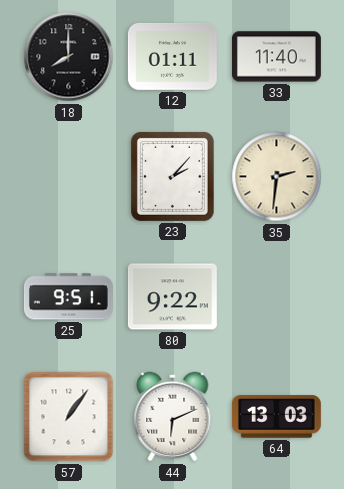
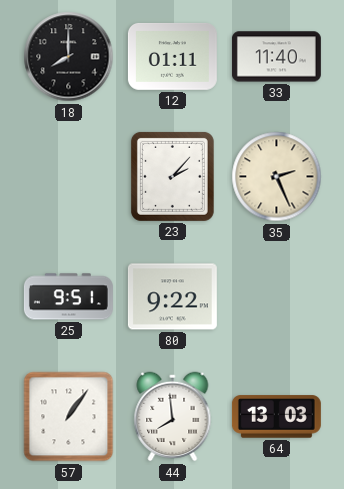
35: 2:31 -> 2:26 (277, 177)
44: 6:11 -> 7:59 (173, 417)
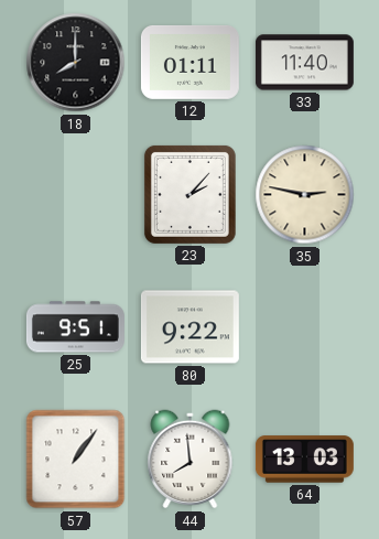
35: 2:26 -> 2:47 (305, 195)
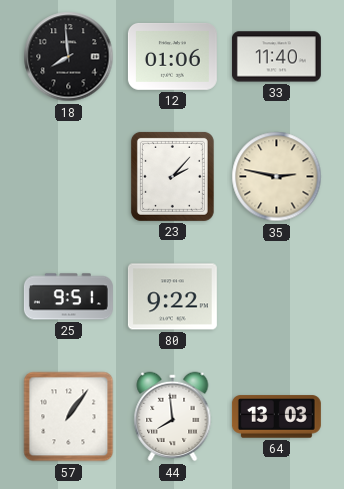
18: 8:00 -> 7:59 (69, 57)
12: 01:11 -> 01:06 (172, 56)
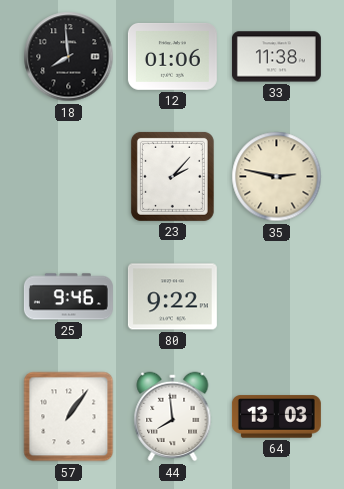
33: 11:40 -> 11:38 (276, 57)
25: 9:51 -> 9:46 (68, 297)
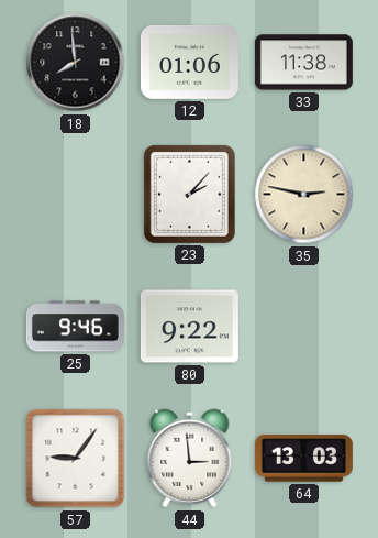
57: 1:06 -> 9:06 (76, 459)
44: 7:59 -> 2:59 (190, 459)
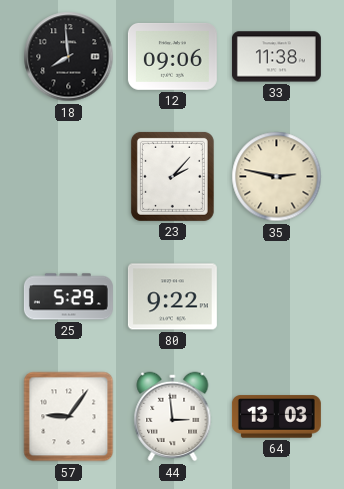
12: 01:06 -> 09:06 (172, 56)
25: 9:46 -> 5:29 (68, 297)
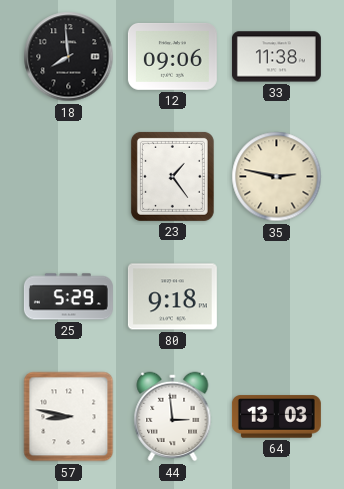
23: 2:07 -> 1:24 (172, 176)
80: 9:22 -> 9:18 (172, 297)
57: 9:06 -> 8:47 (69, 417)
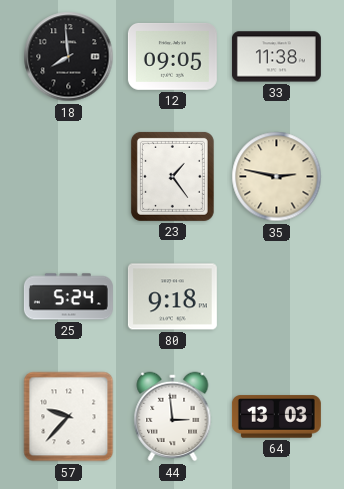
12: 09:06 -> 09:05 (172, 56)
25: 5:29 -> 5:24 (68, 297)
57: 8:47 -> 9:37 (69, 417)
